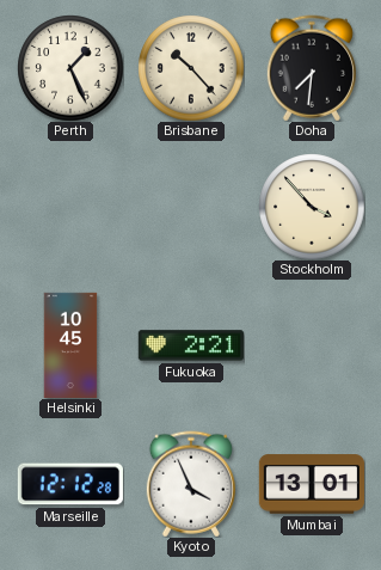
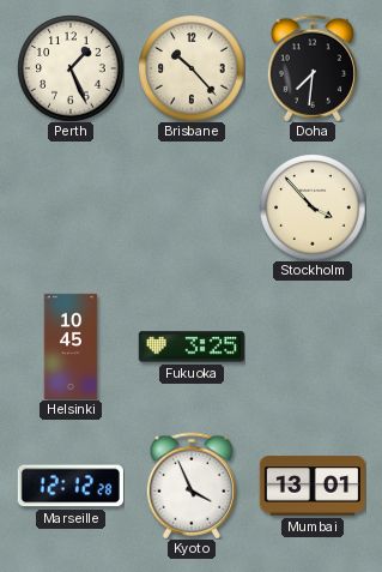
Fukuoka: 2:21 -> 3:25 (192, 347)
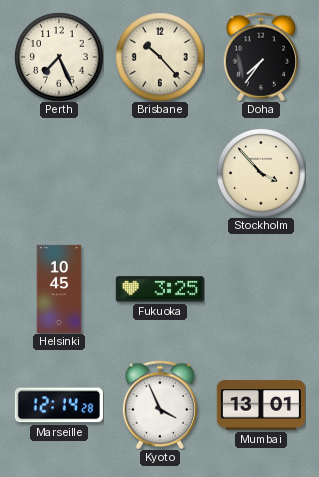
Perth: 1:26 -> 7:26 (59, 57)
Doha: 7:31 -> 7:36 (260, 57)
Marseille: 12:12 -> 12:14 (59, 405)
